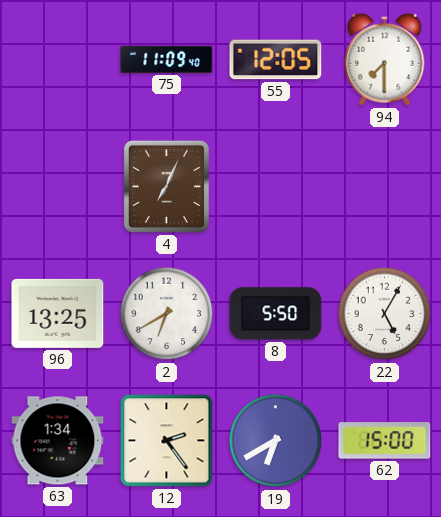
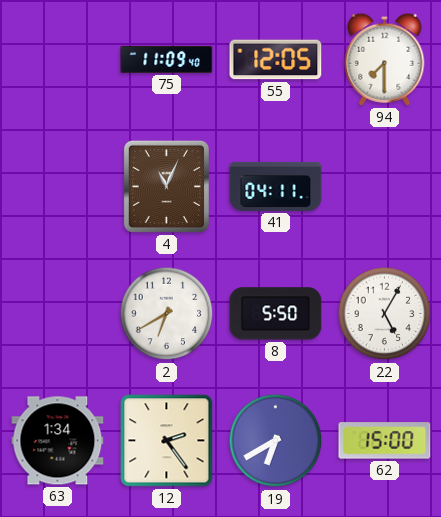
4: 7:04 -> 11:04 (166, 186)
41: none -> 04:11 (276, 186)
96: 13:25 -> none (58, 313)
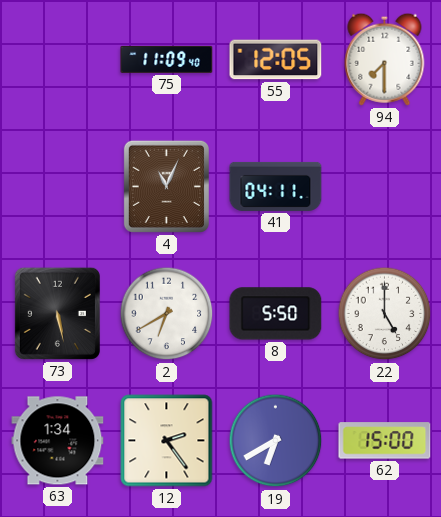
73: none -> 5:28 (57, 313)
22: 5:05 -> 5:00 (385, 314)
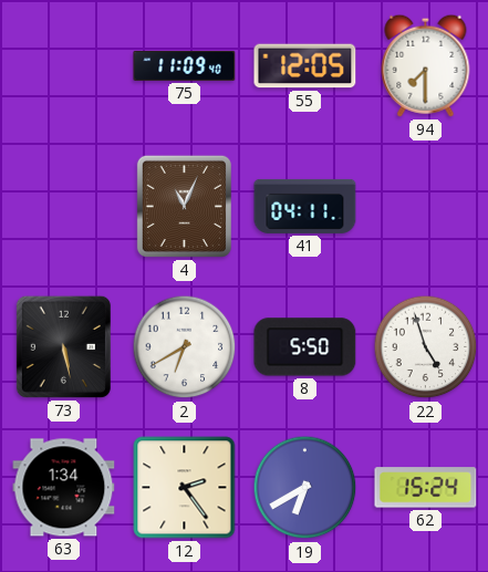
22: 5:00 -> 4:57 (426, 347)
62: 15:00 -> 15:24 (426, 488)
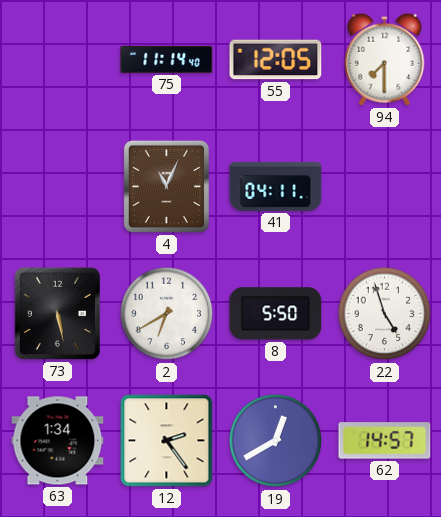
75: 11:09 -> 11:14 (167, 59)
19: 6:40 -> 12:40 (276, 441)
62: 15:24 -> 14:57 (385, 441)
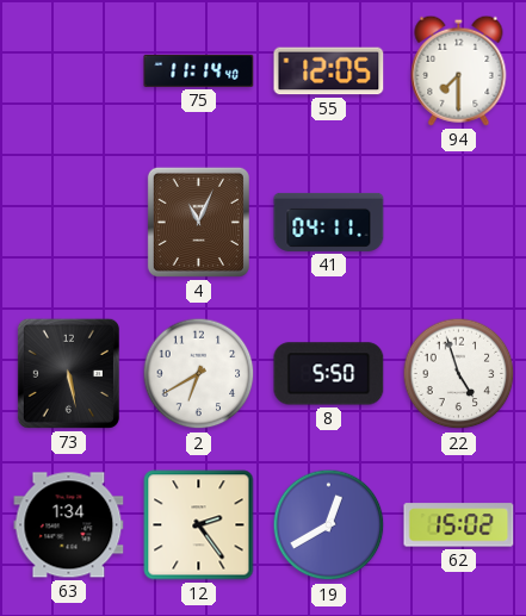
62: 14:57 -> 15:02 (459, 525)
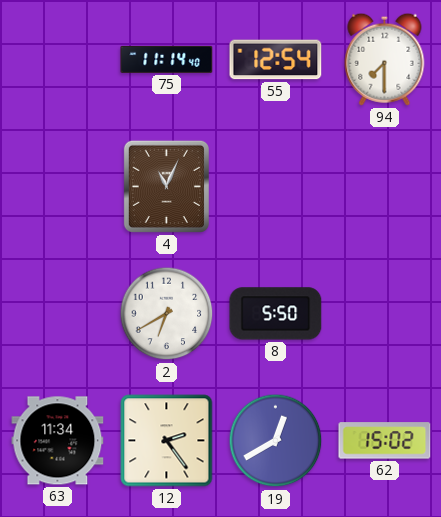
55: 12:05 -> 12:54 (276, 60)
41: 04:11 -> none (329, 222)
73: 5:28 -> none (68, 373)
22: 4:57 -> none (459, 374)
63: 1:34 -> 11:34 (58, 441)
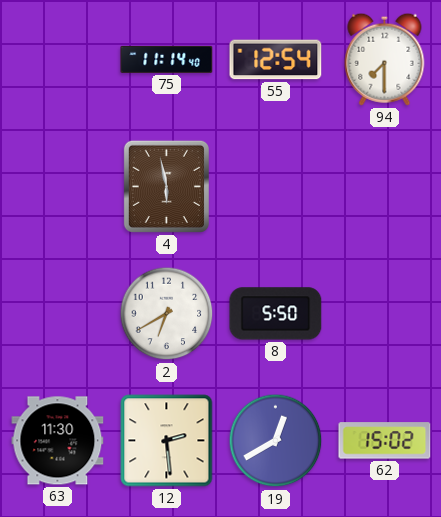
4: 11:04 -> 5:58 (166, 186)
63: 11:34 -> 11:30 (58, 441)
12: 2:24 -> 2:29 (167, 441)
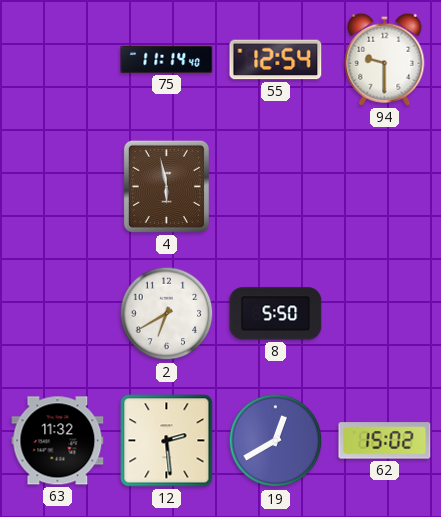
94: 7:30 -> 9:30 (385, 59)
63: 11:30 -> 11:32 (58, 441)
